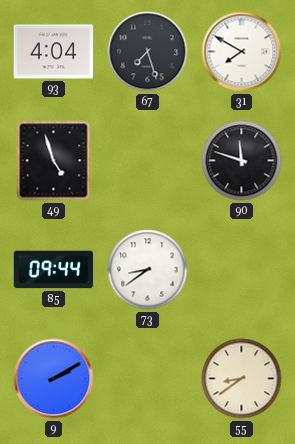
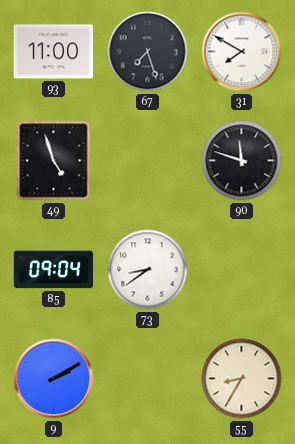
93: 4:04 -> 11:00 (54, 52)
85: 09:44 -> 09:04 (54, 270)
55: 8:39 -> 8:35 (242, 379)
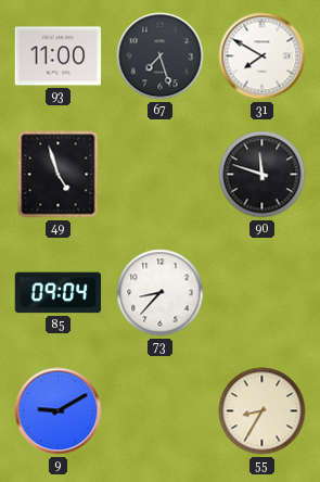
73: 8:39 -> 8:37 (161, 293)
9: 2:10 -> 9:10 (59, 411)
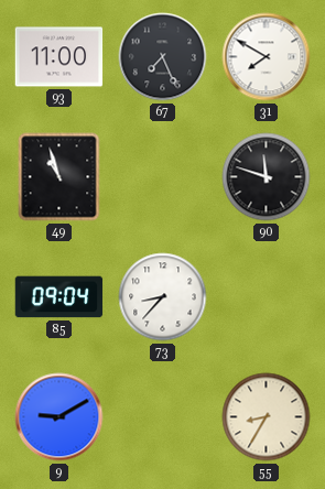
67: 7:27 -> 7:26 (163, 57)
49: 4:57 -> 10:57 (59, 177)
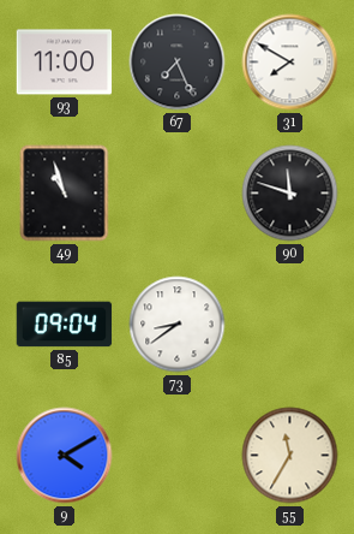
73: 8:37 -> 8:39 (178, 325)
9: 9:10 -> 4:10 (65, 456)
55: 8:35 -> 11:35 (290, 456)
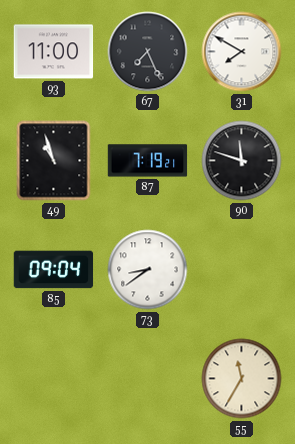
87: none -> 7:19 (148, 161)
9: 4:10 -> none (65, 456)
